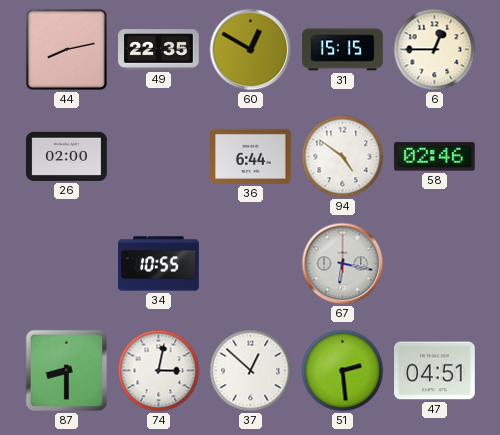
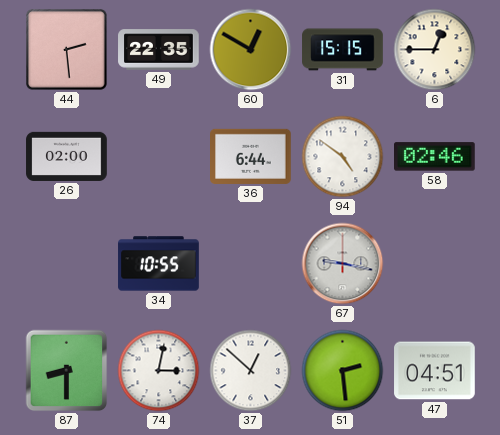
44: 8:13 -> 2:29 (67, 50)
67: 6:17 -> 9:17 (343, 264)
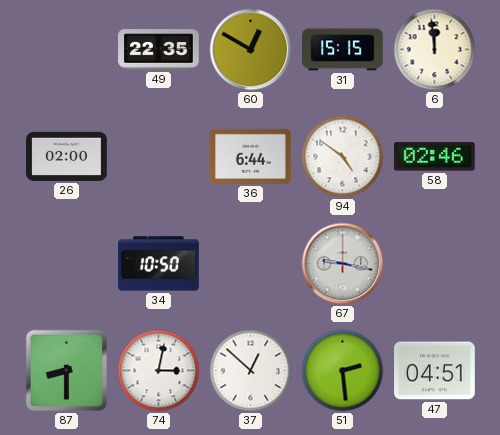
44: 2:29 -> none (67, 50)
6: 12:45 -> 11:59 (435, 50)
34: 10:55 -> 10:50 (159, 264)
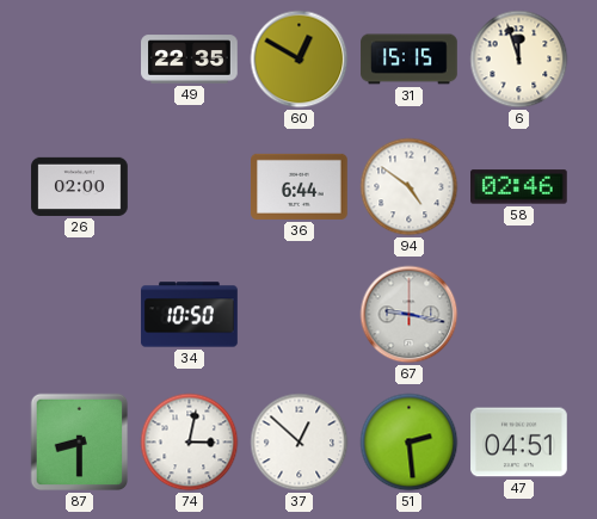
6: 11:59 -> 11:57 (519, 60)
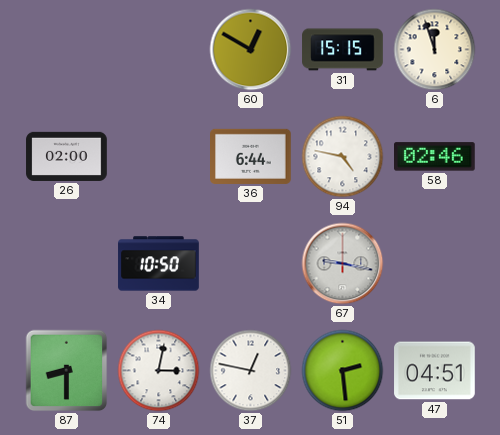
49: 22:35 -> none (190, 60)
94: 4:51 -> 4:47 (343, 157)
37: 12:52 -> 12:47 (251, 371)
